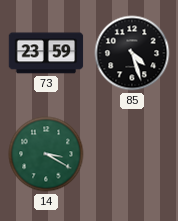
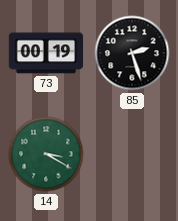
73: 23:59 -> 00:19 (46, 53)
85: 4:27 -> 2:27 (132, 53)
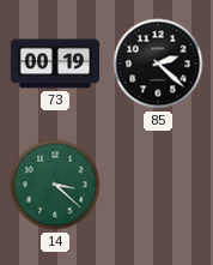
85: 2:27 -> 2:22 (158, 64)
14: 3:20 -> 3:22 (55, 185)
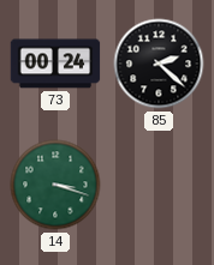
73: 00:19 -> 00:24 (55, 64)
14: 3:22 -> 3:18 (55, 185)
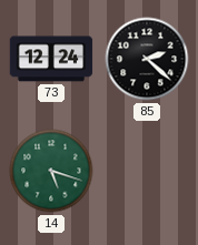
73: 00:24 -> 12:24 (51, 59)
14: 3:18 -> 5:18 (51, 171)
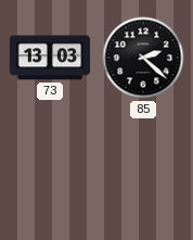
73: 12:24 -> 13:03 (50, 58)
14: 5:18 -> none (51, 171)
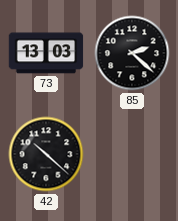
42: none -> 10:22 (46, 154)
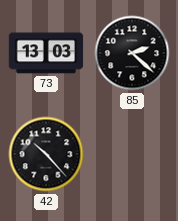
42: 10:22 -> 10:23 (46, 154)
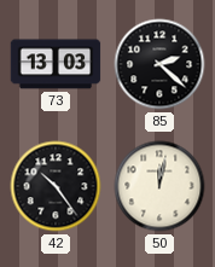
42: 10:23 -> 10:24 (56, 186)
50: none -> 12:02 (159, 186)
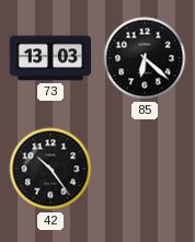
85: 2:22 -> 6:22 (145, 58)
50: 12:02 -> none (159, 186)
